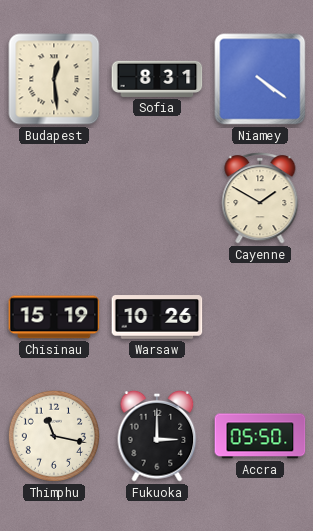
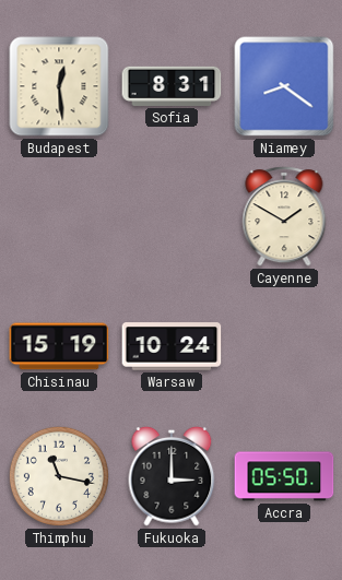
Niamey: 4:21 -> 8:21 (284, 86)
Warsaw: 10:26 -> 10:24 (172, 346)
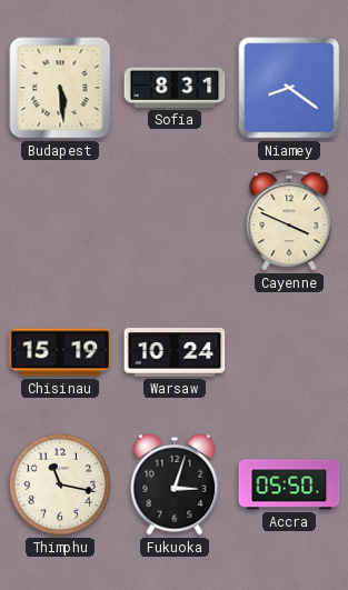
Budapest: 12:29 -> 5:29 (60, 88)
Cayenne: 1:50 -> 3:49 (289, 220)
Fukuoka: 3:00 -> 3:03 (175, 484)
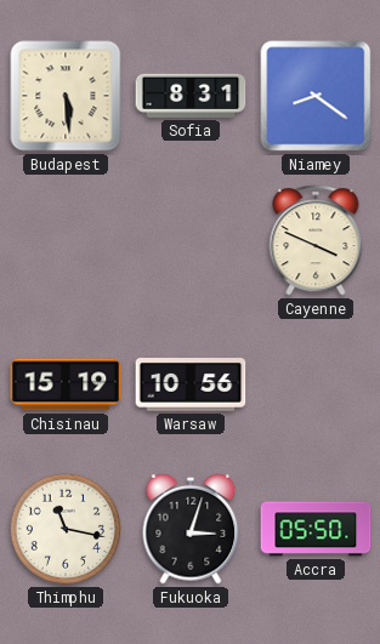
Warsaw: 10:24 -> 10:56 (191, 384)
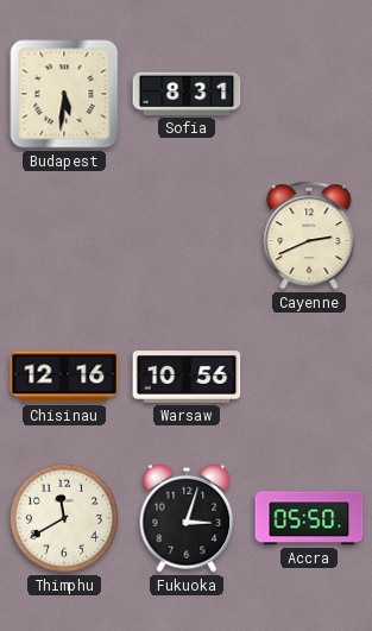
Budapest: 5:29 -> 5:31 (64, 94)
Niamey: 8:21 -> none (316, 96)
Cayenne: 3:49 -> 2:41 (309, 235)
Chisinau: 15:19 -> 12:16 (64, 377)
Thimphu: 11:17 -> 11:40 (64, 518)
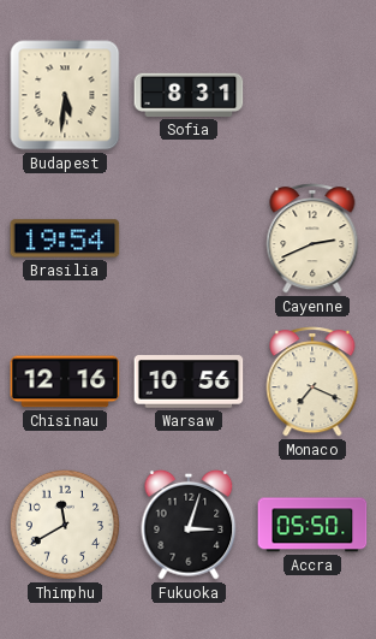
Brasilia: none -> 19:54 (65, 238)
Monaco: none -> 7:19 (312, 381)
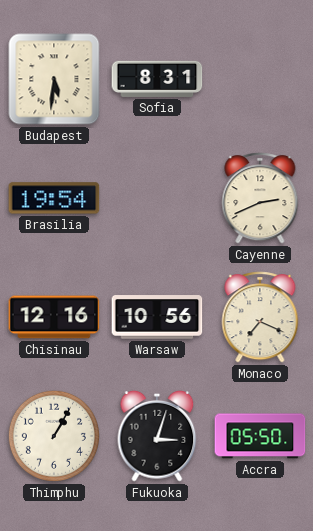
Thimphu: 11:40 -> 1:05 (54, 436)
